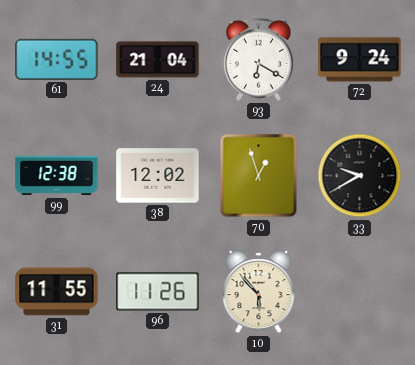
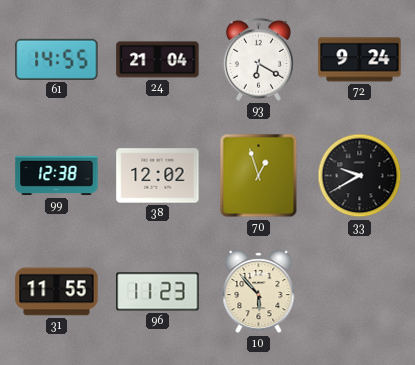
96: 11:26 -> 11:23 (158, 292)
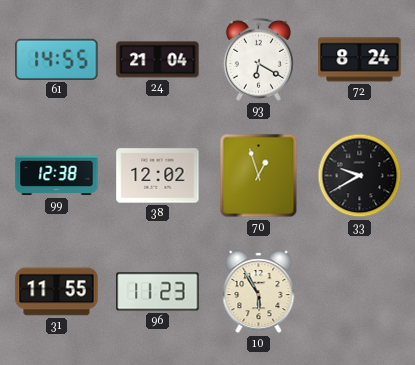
72: 9:24 -> 8:24 (360, 60)
10: 5:53 -> 5:55 (259, 292)
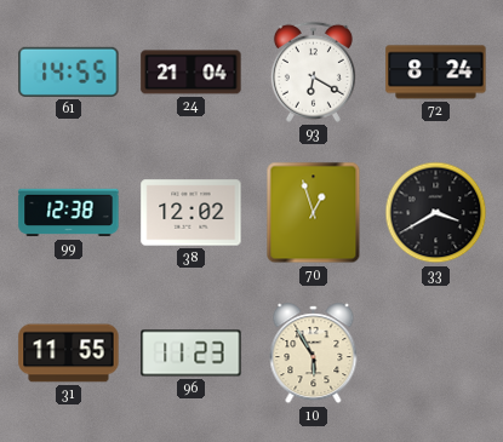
33: 9:40 -> 3:40 (436, 213)
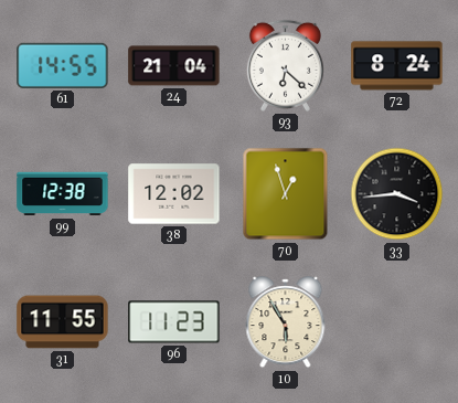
93: 6:20 -> 6:22 (285, 65)
33: 3:40 -> 3:44 (397, 194)
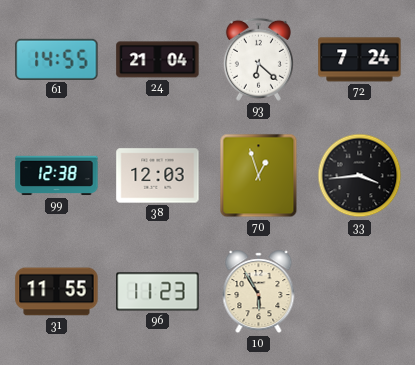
72: 8:24 -> 7:24 (360, 60)
38: 12:02 -> 12:03 (158, 176)
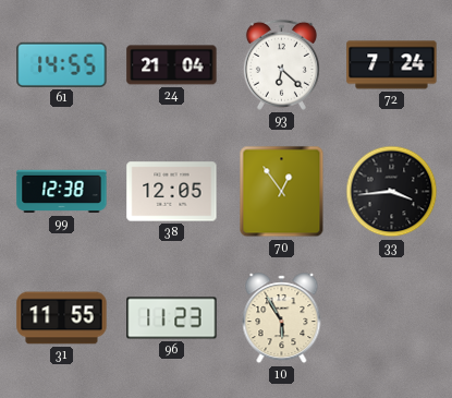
38: 12:03 -> 12:05 (172, 192)
70: 12:57 -> 12:54 (282, 192)
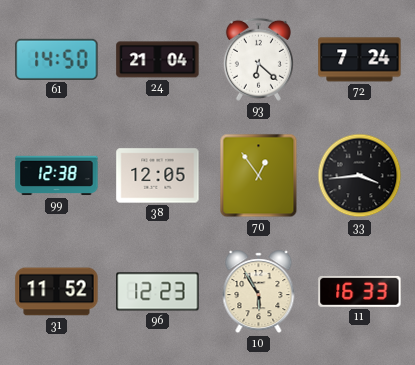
61: 14:55 -> 14:50 (57, 59)
31: 11:55 -> 11:52 (57, 292)
96: 11:23 -> 12:23 (158, 292)
11: none -> 16:33 (360, 291)
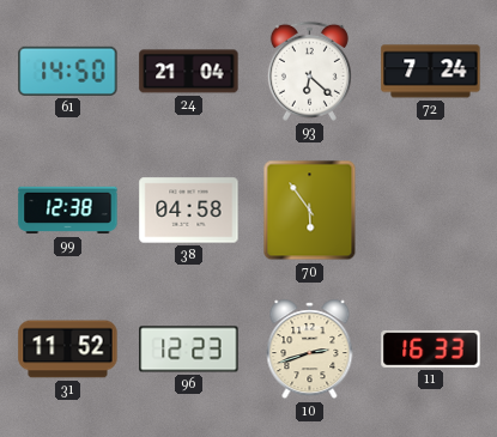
38: 12:05 -> 04:58 (189, 211)
70: 12:54 -> 5:54 (310, 211)
33: 3:44 -> none (360, 176)
10: 5:55 -> 2:42 (310, 350)
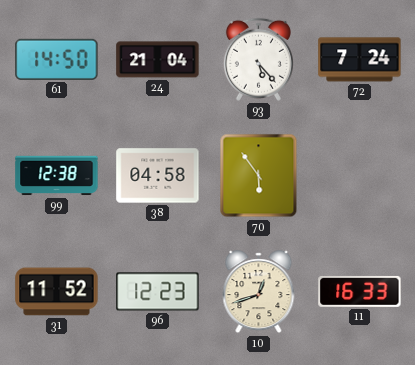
93: 6:22 -> 5:23 (258, 59)
10: 2:42 -> 12:42 (259, 292)
